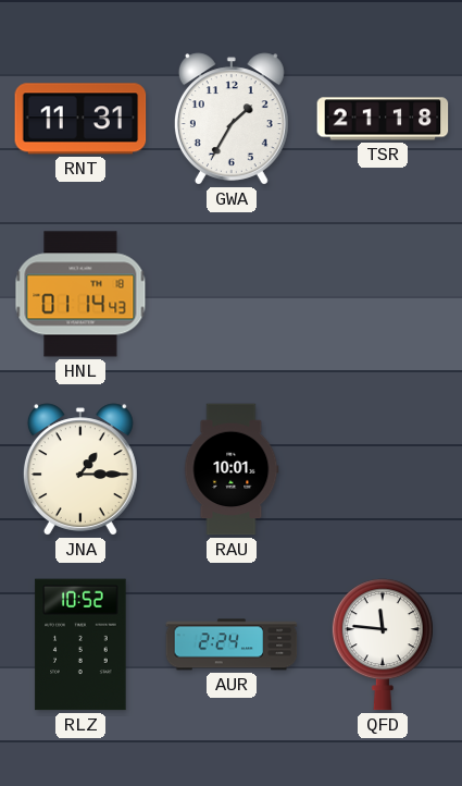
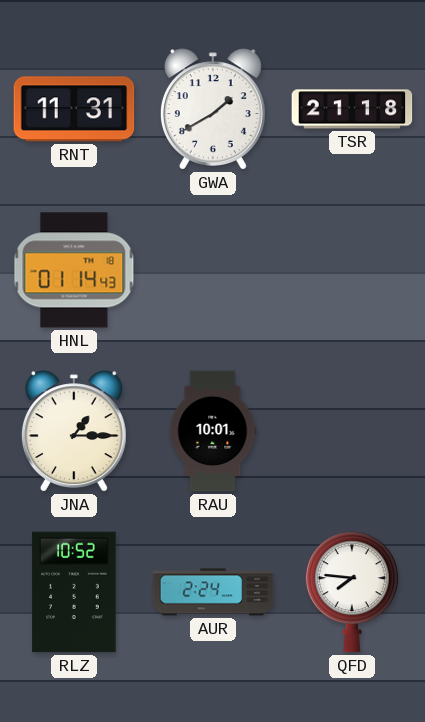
GWA: 1:35 -> 1:40 (213, 109)
QFD: 11:46 -> 7:46 (352, 592)
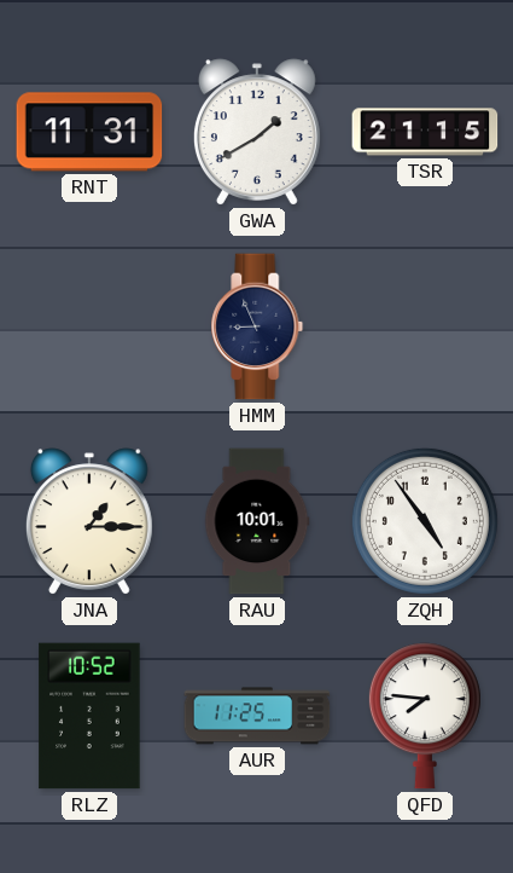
TSR: 21:18 -> 21:15 (425, 132)
HNL: 01:14 -> none (74, 270)
HMM: none -> 8:56 (257, 326)
ZQH: none -> 4:54 (425, 521)
AUR: 2:24 -> 11:25 (257, 716)
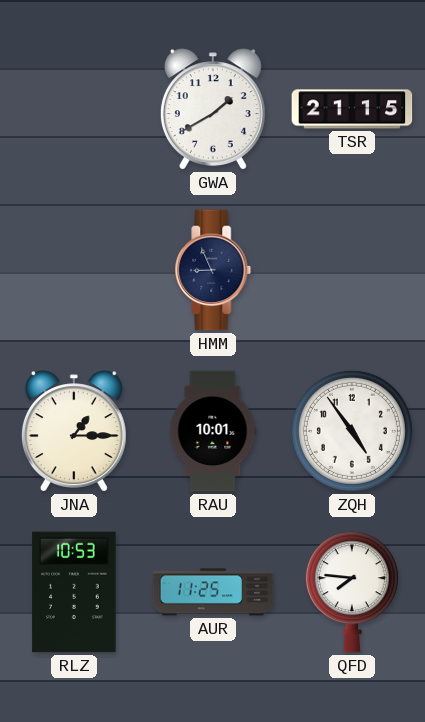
RNT: 11:31 -> none (89, 132)
RLZ: 10:52 -> 10:53 (74, 592)
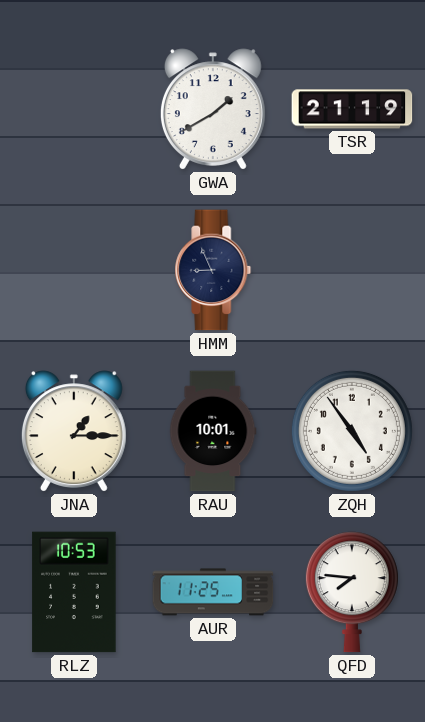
TSR: 21:15 -> 21:19 (352, 109)
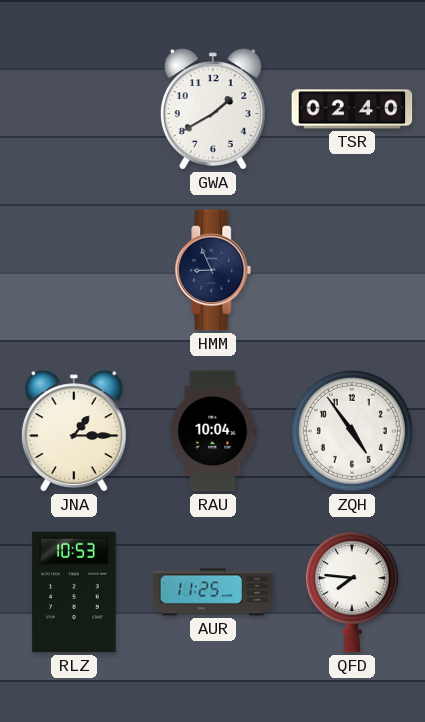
TSR: 21:19 -> 02:40 (352, 109)
RAU: 10:01 -> 10:04 (213, 431)
